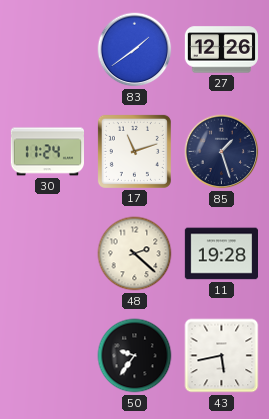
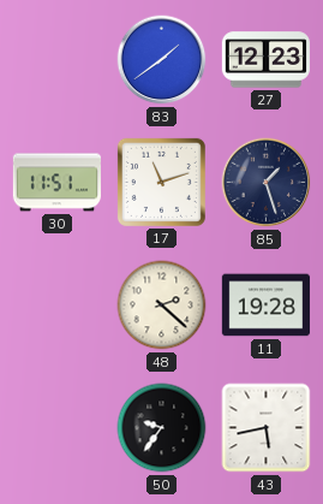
27: 12:26 -> 12:23 (265, 60)
30: 11:24 -> 11:51 (56, 183)
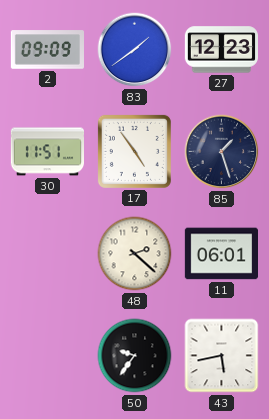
2: none -> 09:09 (47, 50)
17: 11:12 -> 4:54 (134, 151)
11: 19:28 -> 06:01 (221, 254)
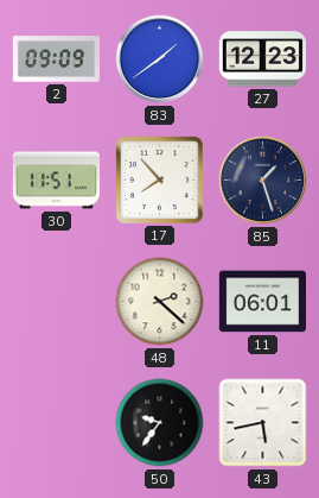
17: 4:54 -> 7:53 (159, 179)
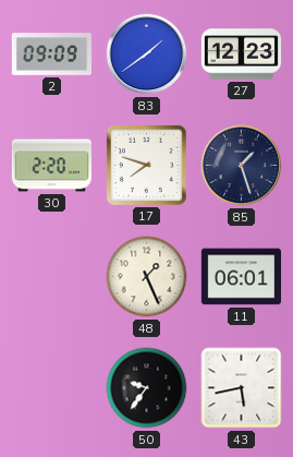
30: 11:51 -> 2:20 (51, 166)
17: 7:53 -> 7:48 (146, 165)
48: 2:22 -> 1:26 (147, 277)
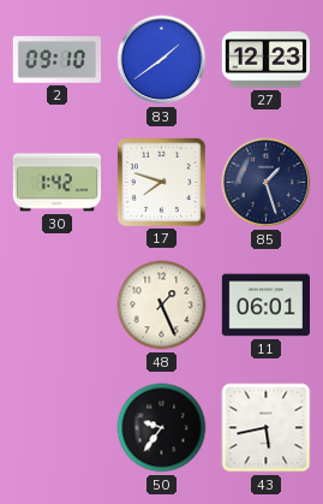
2: 09:09 -> 09:10 (56, 60)
30: 2:20 -> 1:42 (56, 183)
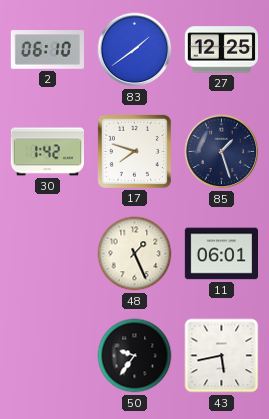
2: 09:10 -> 06:10 (47, 50)
27: 12:23 -> 12:25 (221, 50)
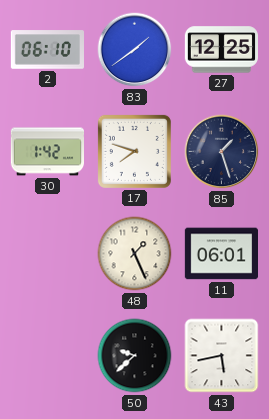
50: 9:36 -> 9:38 (135, 356)
